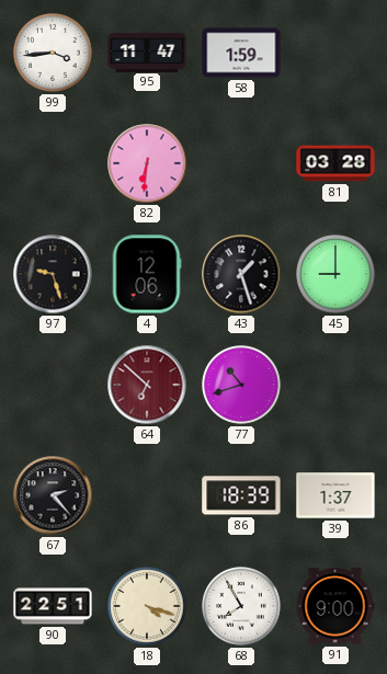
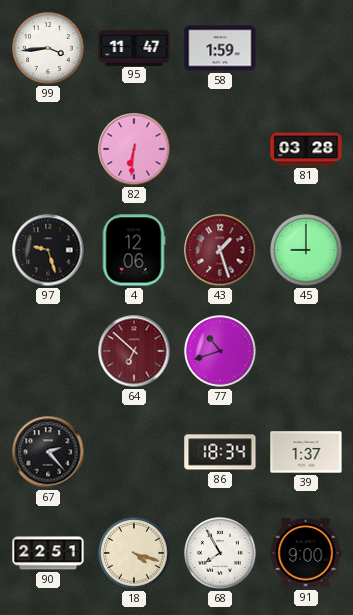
43 dial: black -> burgundy (220, 250)
86: 18:39 -> 18:34 (220, 452)
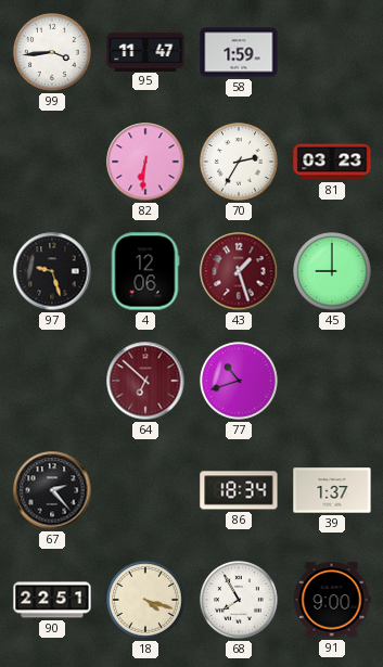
70: none -> 2:35 (239, 162)
81: 03:28 -> 03:23 (332, 162)
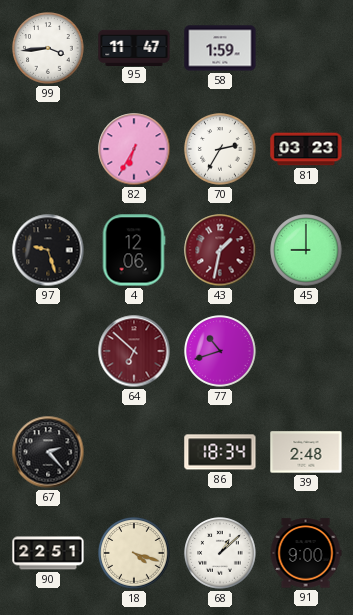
82: 6:31 -> 6:35 (134, 149)
43: 1:27 -> 1:32 (220, 250)
39: 1:37 -> 2:48 (306, 452)
68: 7:55 -> 1:08 (220, 553)
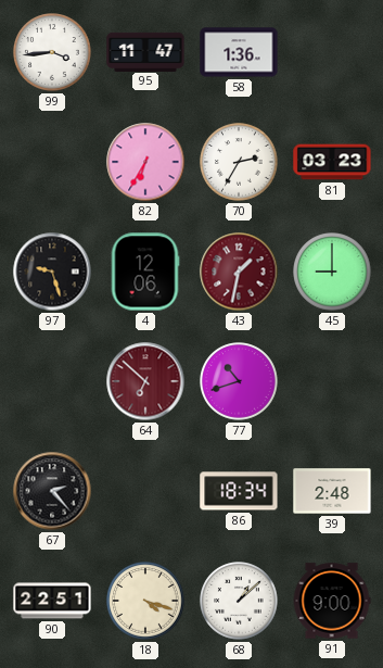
58: 1:59 -> 1:36 (239, 52)
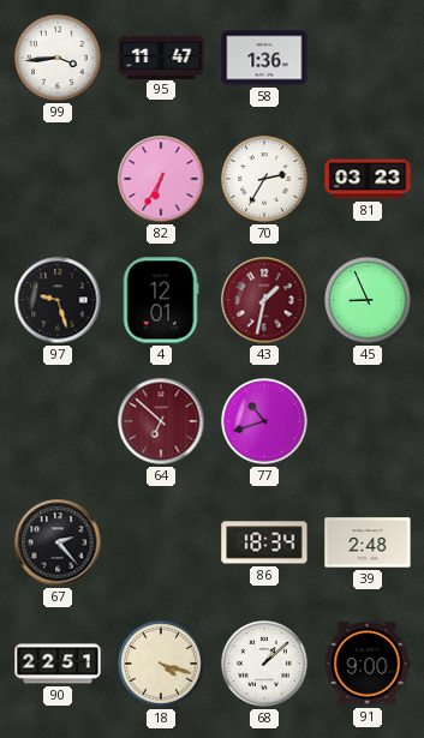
4: 12:06 -> 12:01 (161, 300)
45: 9:00 -> 8:56 (368, 300)
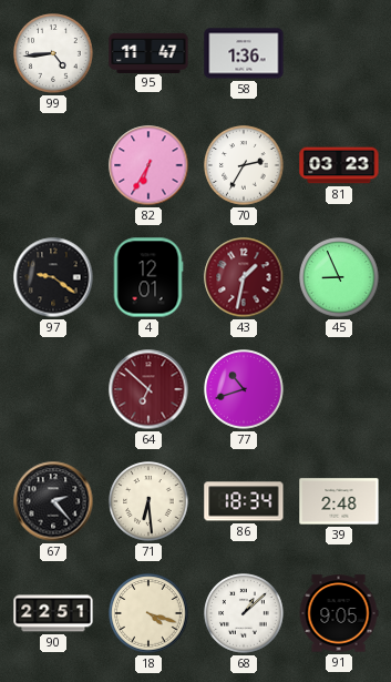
99: 3:44 -> 4:44 (53, 53)
97: 9:27 -> 9:21 (53, 277)
71: none -> 6:29 (148, 501)
91: 9:00 -> 9:05 (339, 613)
